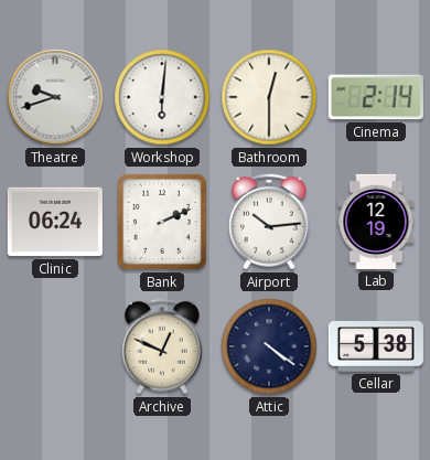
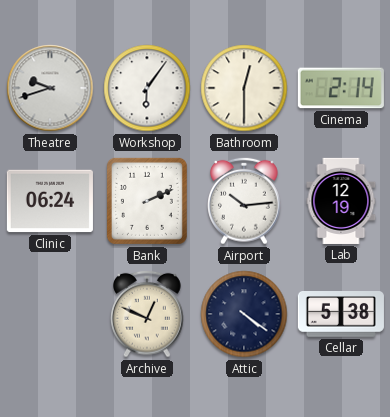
Workshop: 6:01 -> 6:06 (147, 88)
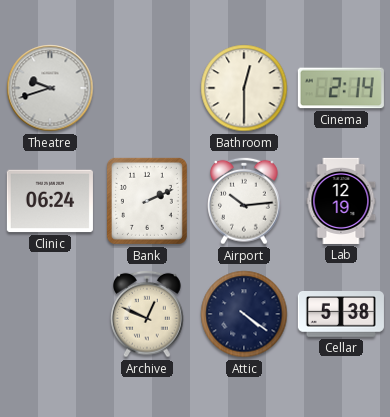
Workshop: 6:06 -> none (147, 88)
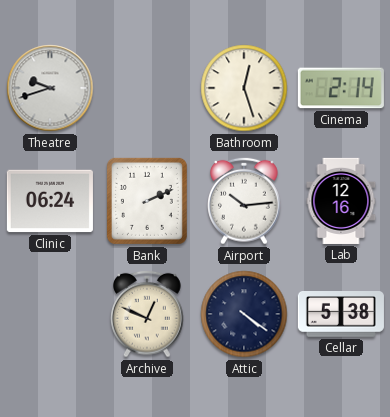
Bathroom: 12:30 -> 12:27 (244, 88)
Lab: 12:19 -> 12:16 (341, 201)
